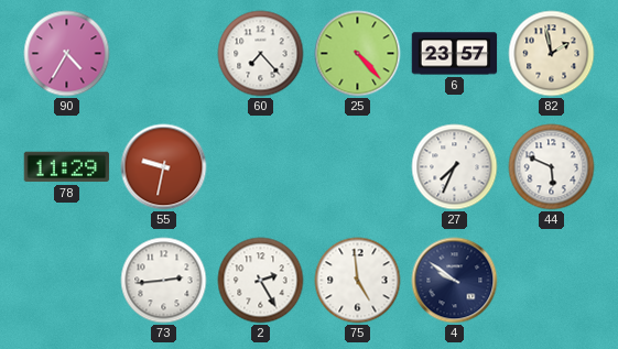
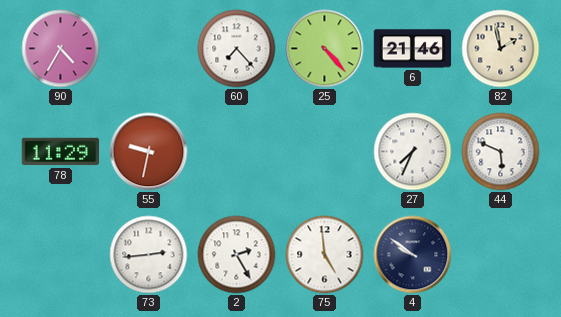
6: 23:57 -> 21:46 (413, 49)
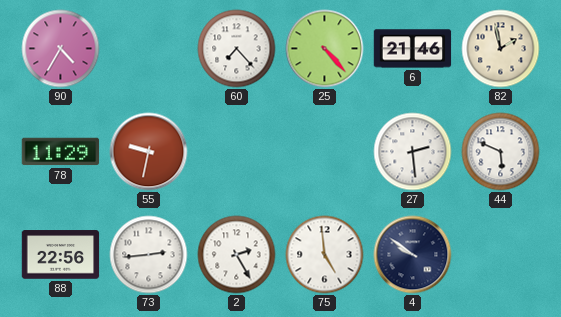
27: 7:34 -> 2:29 (413, 152)
88: none -> 22:56 (61, 255)
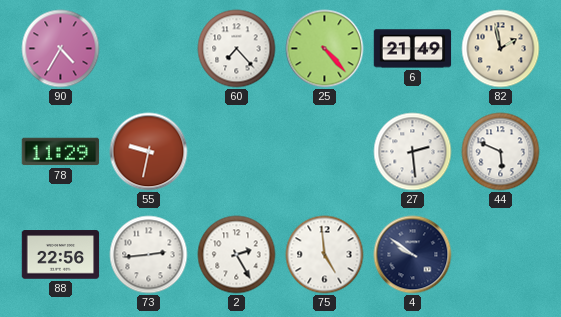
6: 21:46 -> 21:49 (413, 49)
